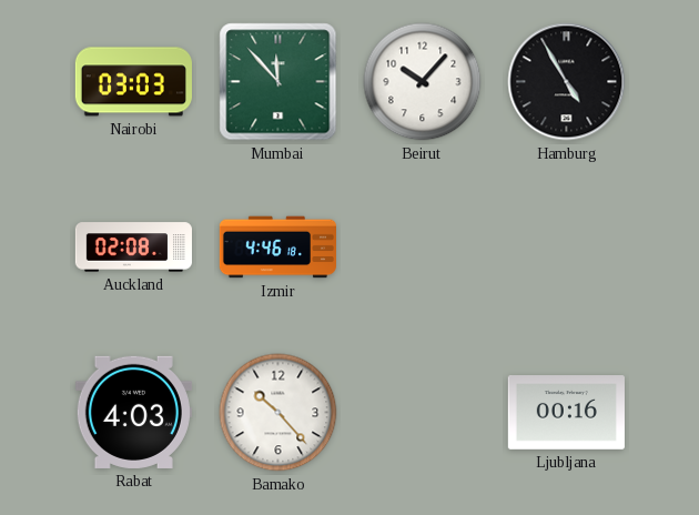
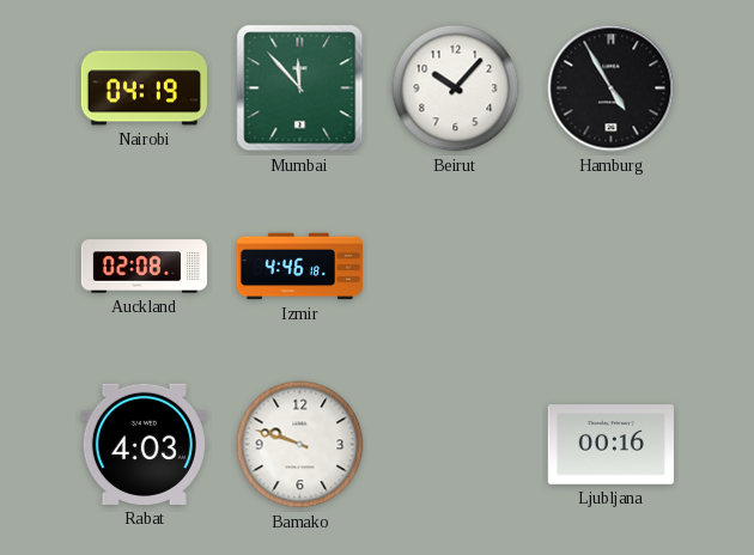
Nairobi: 03:03 -> 04:19 (144, 89)
Bamako: 10:23 -> 9:48 (300, 445)
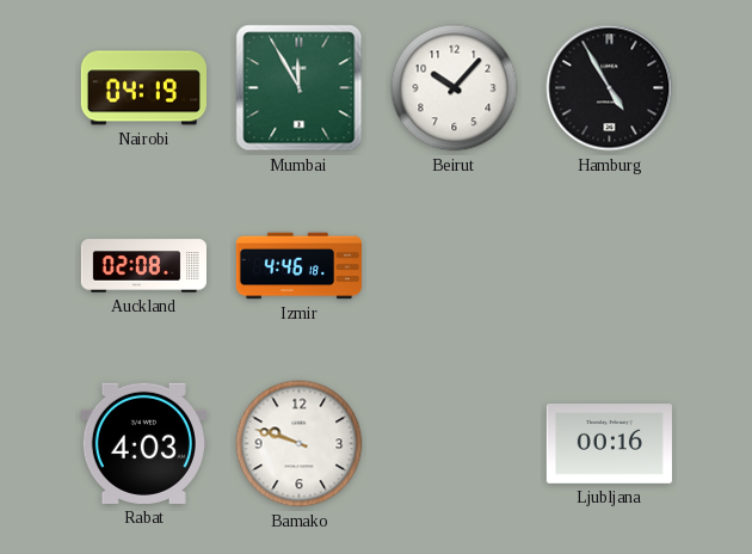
Mumbai: 11:53 -> 11:55 (300, 88)
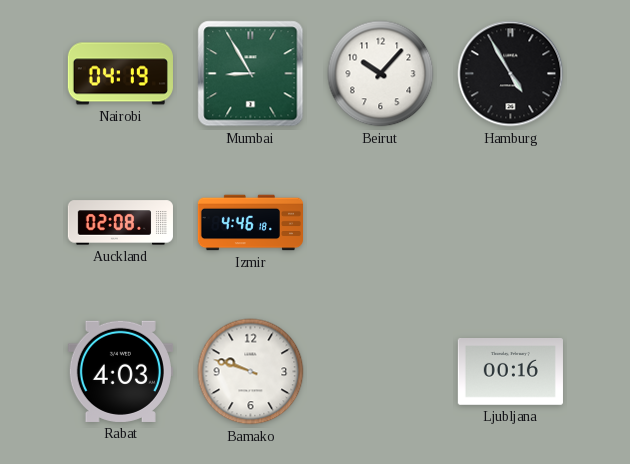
Mumbai: 11:55 -> 8:55 (251, 74)
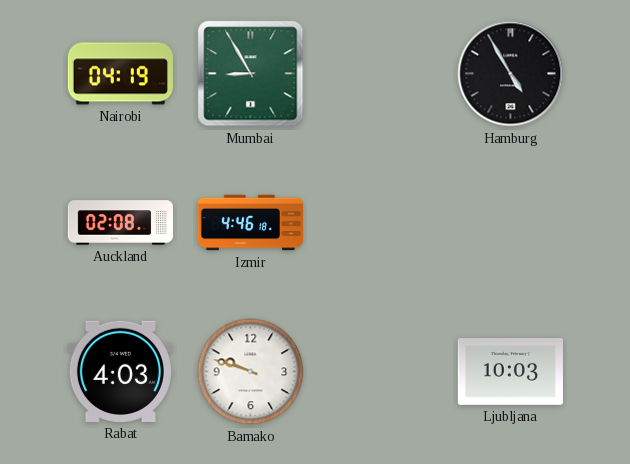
Beirut: 10:07 -> none (381, 74)
Ljubljana: 00:16 -> 10:03 (510, 372)
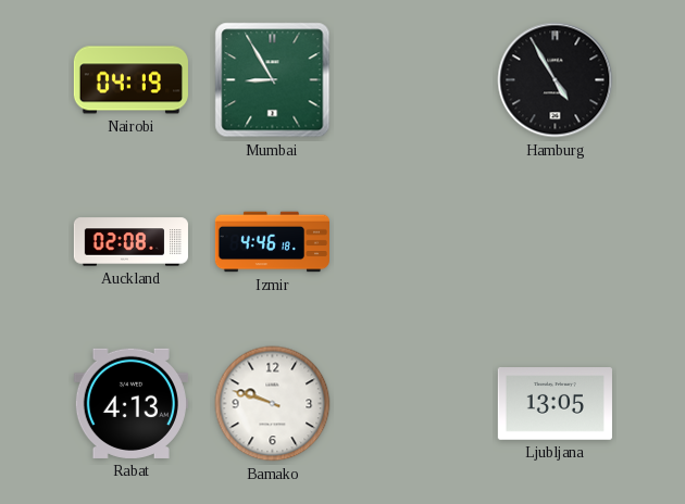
Rabat: 4:03 -> 4:13 (130, 403)
Ljubljana: 10:03 -> 13:05 (555, 404)
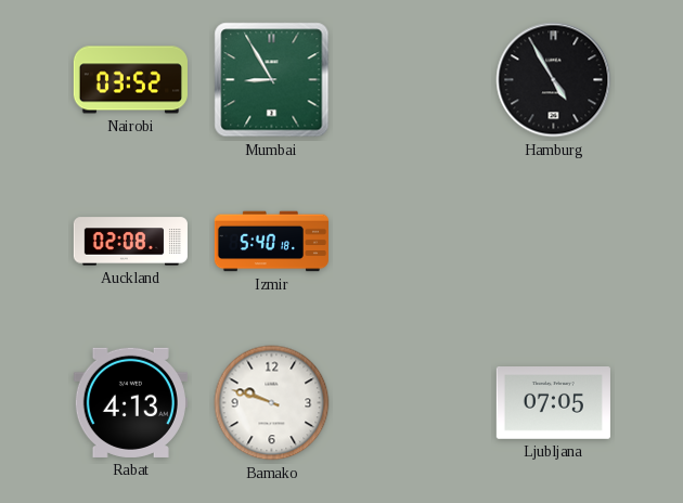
Nairobi: 04:19 -> 03:52 (130, 80)
Izmir: 4:46 -> 5:40 (271, 242)
Ljubljana: 13:05 -> 07:05 (553, 403)
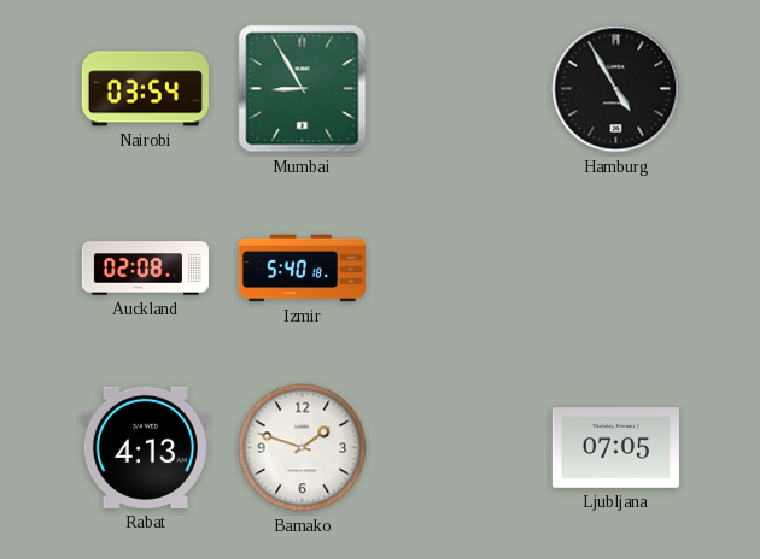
Nairobi: 03:52 -> 03:54 (145, 89)
Bamako: 9:48 -> 1:48 (303, 448)
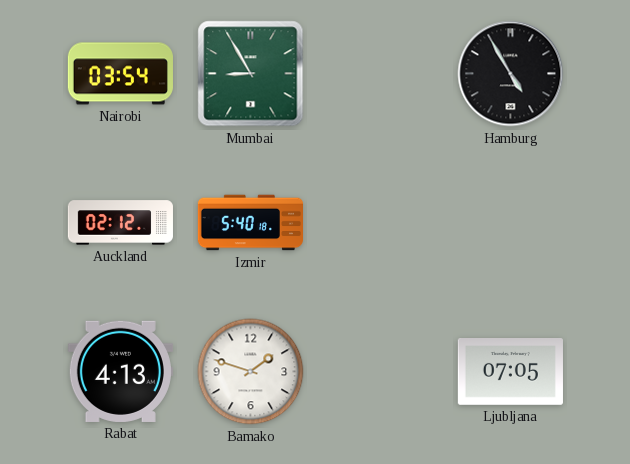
Auckland: 02:08 -> 02:12 (120, 223)
